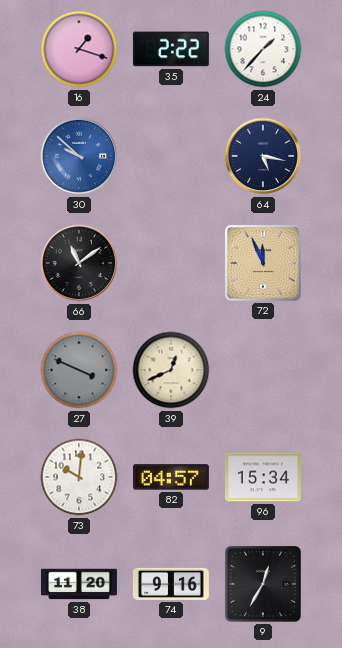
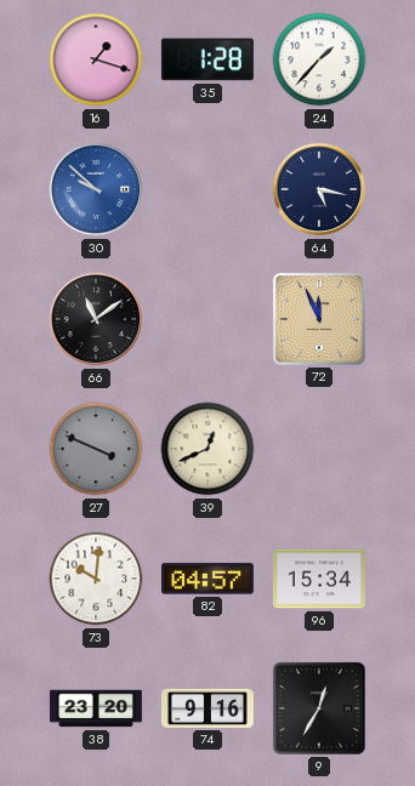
35: 2:22 -> 1:28 (207, 59)
38: 11:20 -> 23:20 (96, 708)
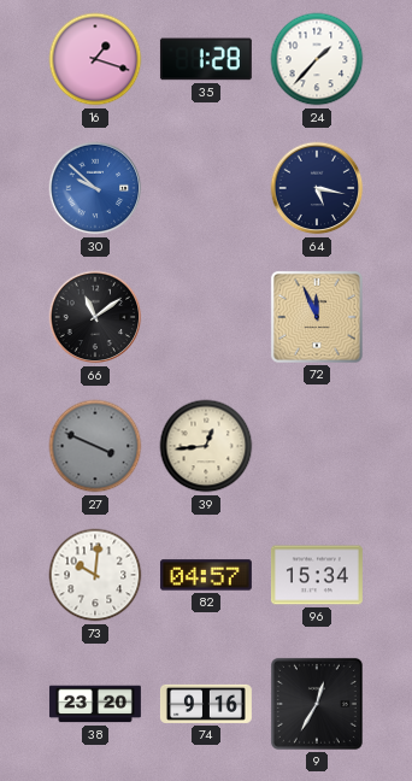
39: 12:41 -> 12:44 (206, 446)
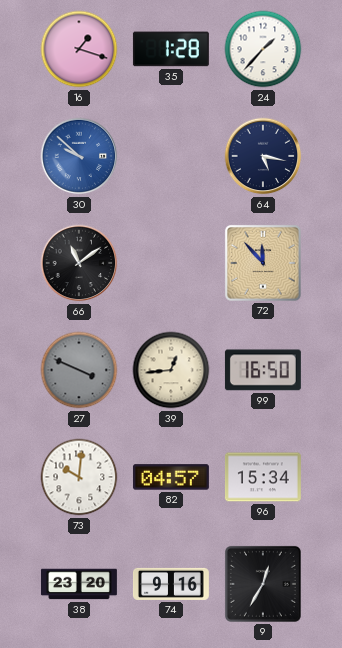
72: 11:56 -> 11:53 (263, 263)
99: none -> 16:50 (263, 370)
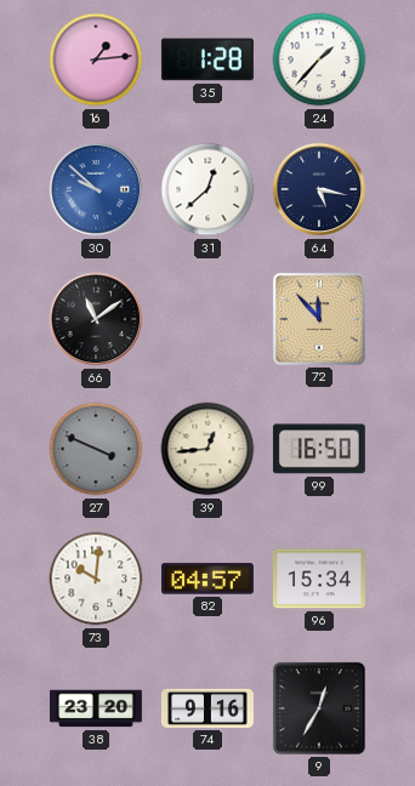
16: 1:18 -> 1:14 (96, 59)
31: none -> 12:38 (207, 189)
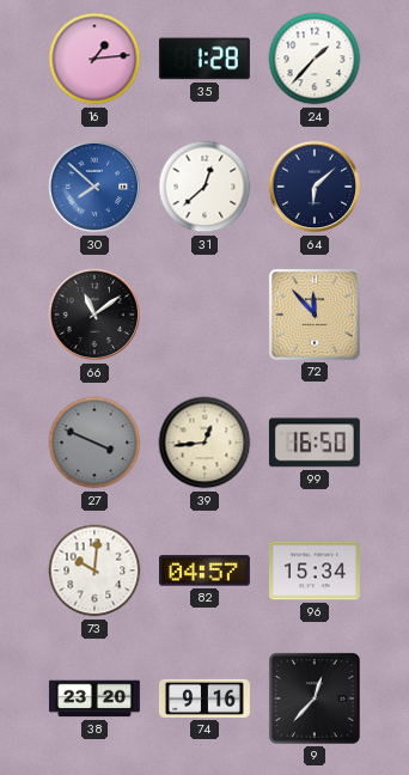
30: 9:52 -> 7:52 (94, 187)
64: 5:17 -> 6:08 (315, 187)
9: 12:35 -> 12:37 (315, 698)
